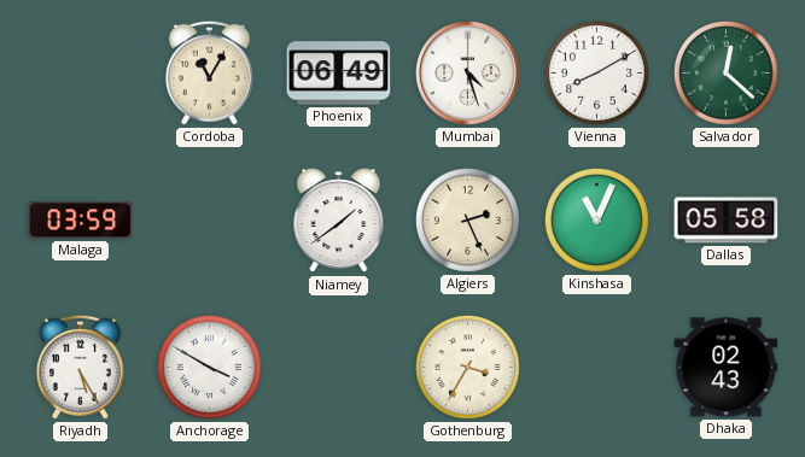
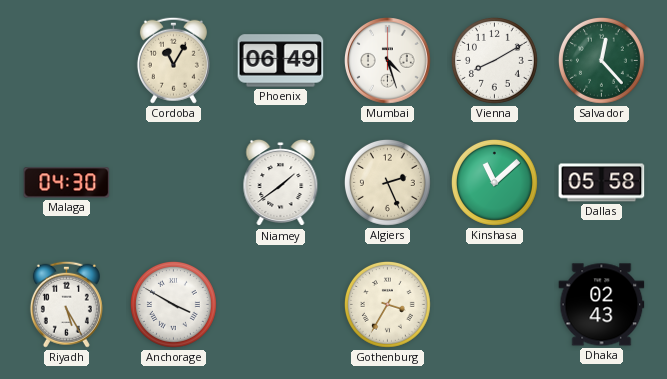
Salvador: 12:22 -> 12:23 (601, 60)
Malaga: 03:59 -> 04:30 (67, 183)
Kinshasa: 11:04 -> 11:08 (494, 182)
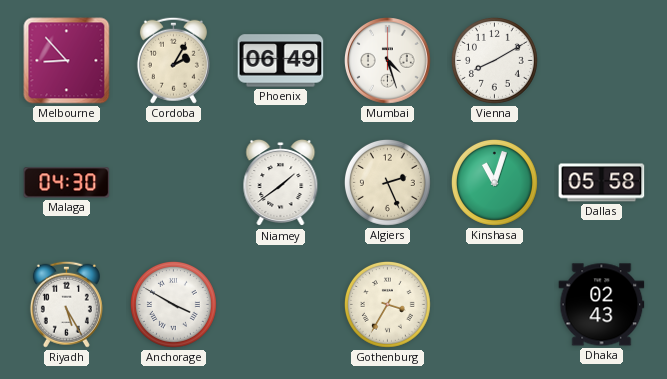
Melbourne: none -> 8:53 (67, 61)
Cordoba: 11:05 -> 2:05 (173, 60)
Salvador: 12:23 -> none (601, 60)
Kinshasa: 11:08 -> 11:03 (494, 182)
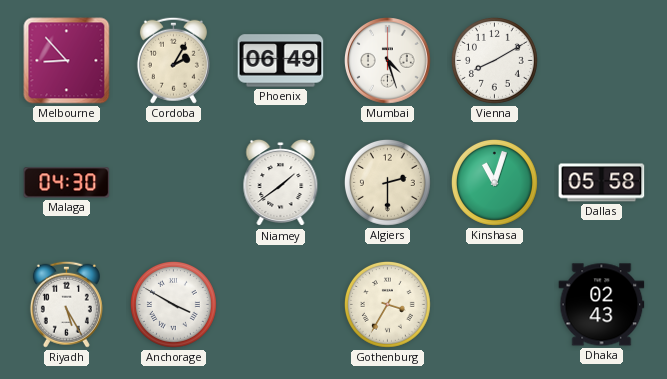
Algiers: 2:26 -> 2:30 (387, 182)
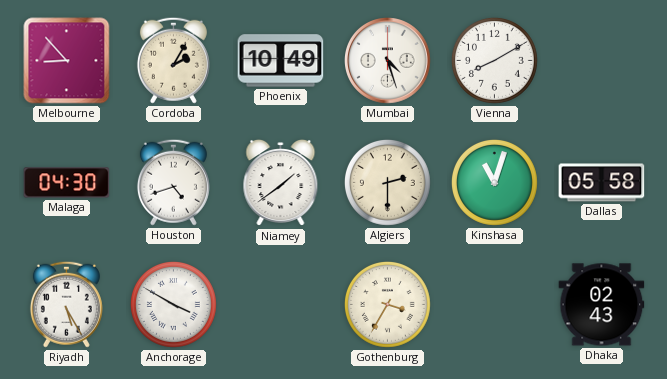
Phoenix: 06:49 -> 10:49 (281, 61)
Houston: none -> 4:42 (173, 182)
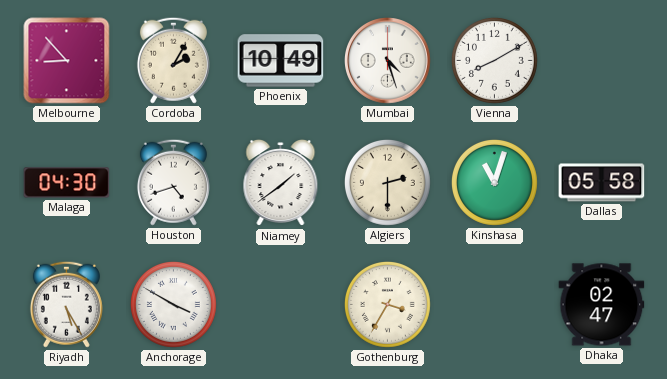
Dhaka: 02:43 -> 02:47 (602, 305)
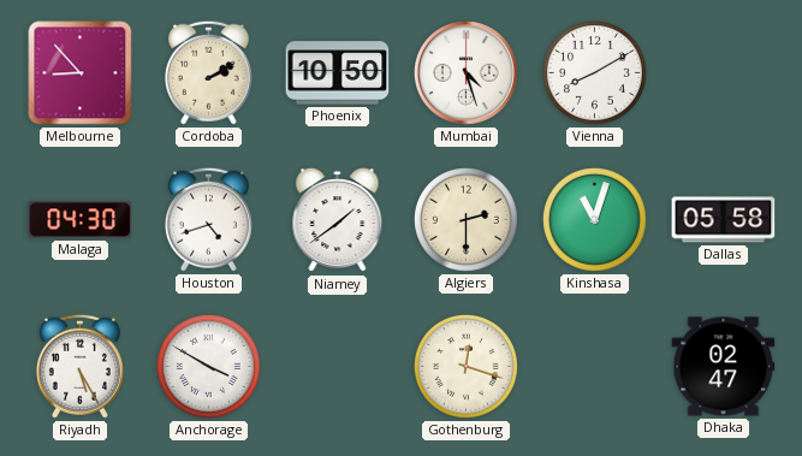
Cordoba: 2:05 -> 2:10 (208, 72)
Phoenix: 10:49 -> 10:50 (338, 73)
Gothenburg: 3:35 -> 12:18 (465, 366)
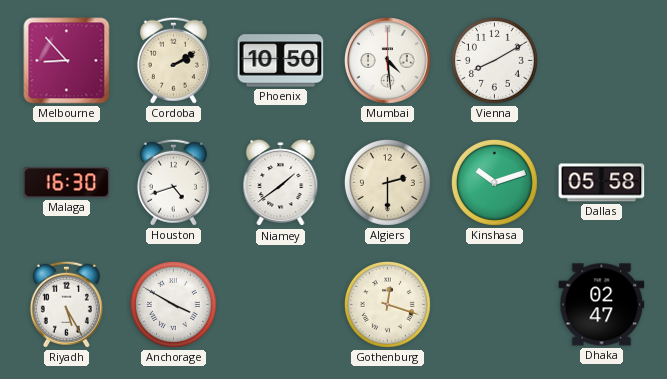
Mumbai: 4:27 -> 4:29 (388, 61)
Malaga: 04:30 -> 16:30 (67, 183)
Kinshasa: 11:03 -> 10:12 (494, 182)
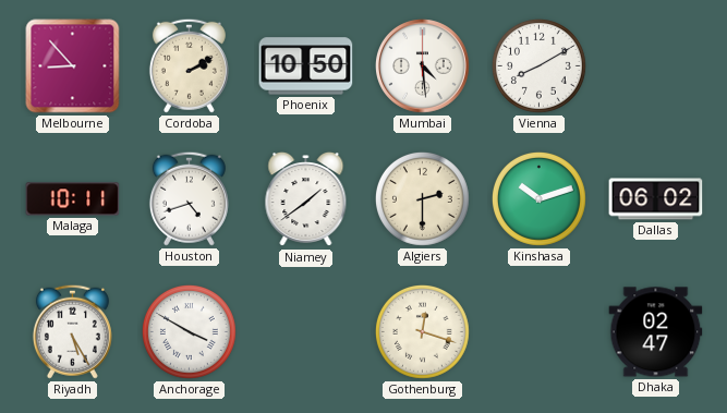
Malaga: 16:30 -> 10:11 (73, 199)
Dallas: 05:58 -> 06:02 (656, 199)
